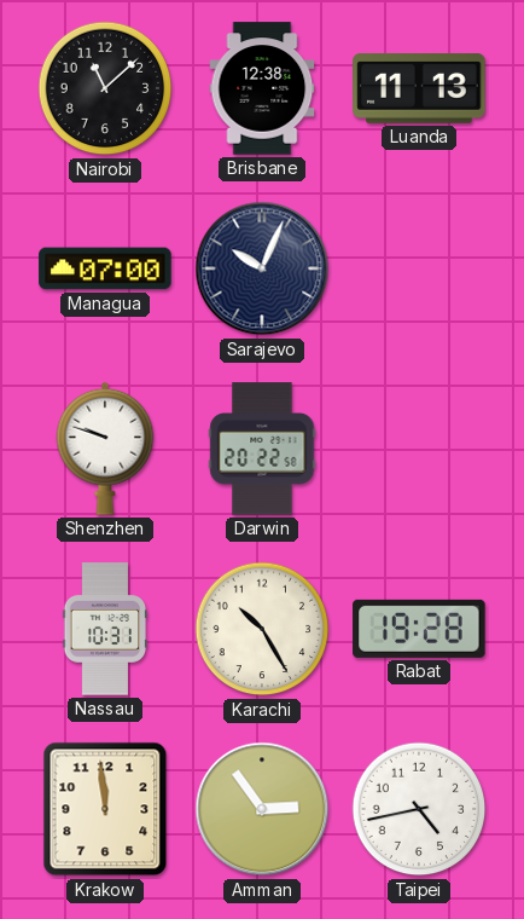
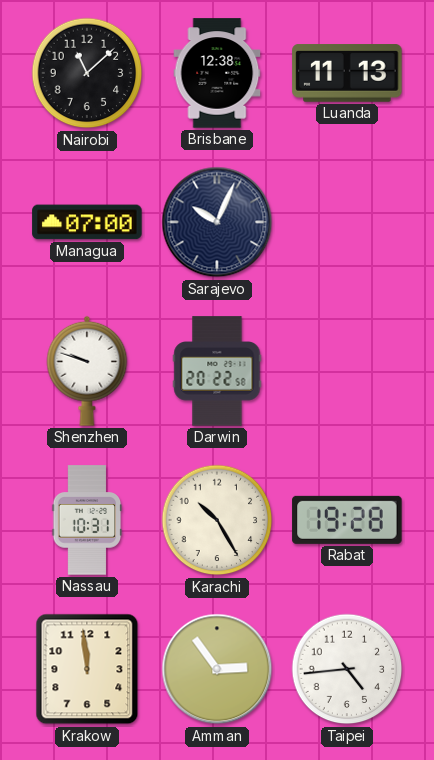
Taipei: 4:43 -> 4:44 (347, 669)
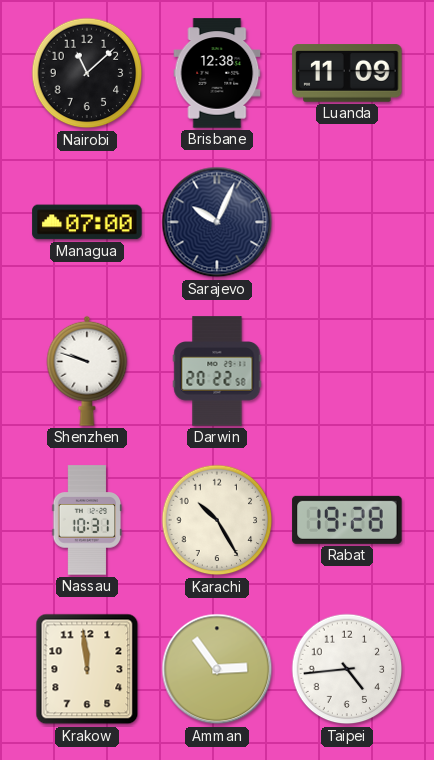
Luanda: 11:13 -> 11:09 (347, 74)
